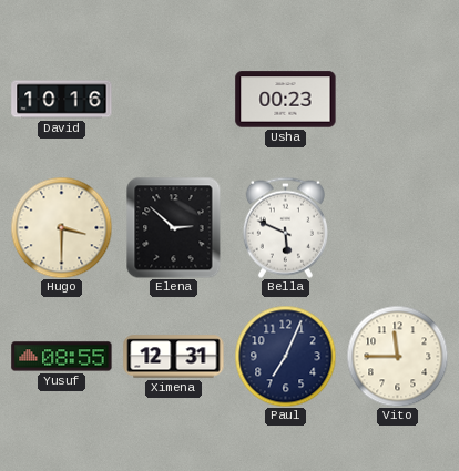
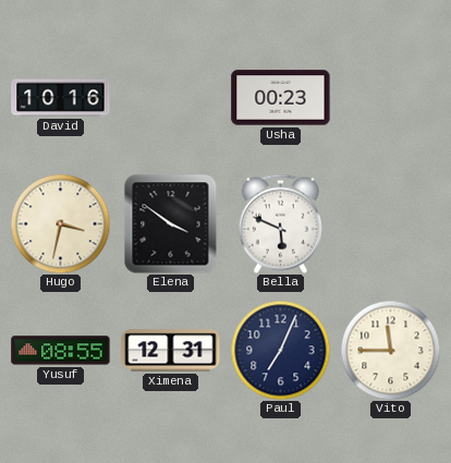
Hugo: 3:30 -> 3:32 (60, 223)
Elena: 2:52 -> 3:51 (171, 223)
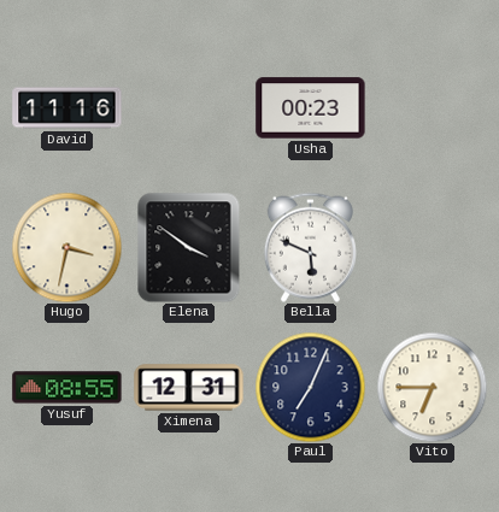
David: 10:16 -> 11:16 (67, 108)
Vito: 11:45 -> 6:45 (432, 387)
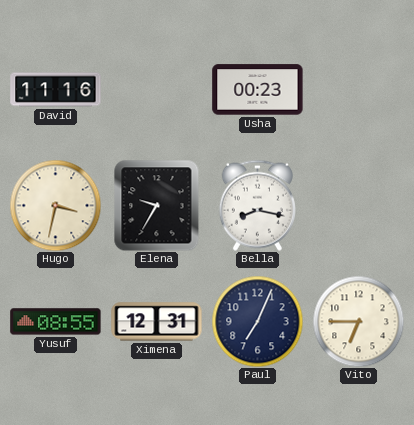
Elena: 3:51 -> 9:35 (157, 205)
Bella: 5:49 -> 8:17 (257, 205)
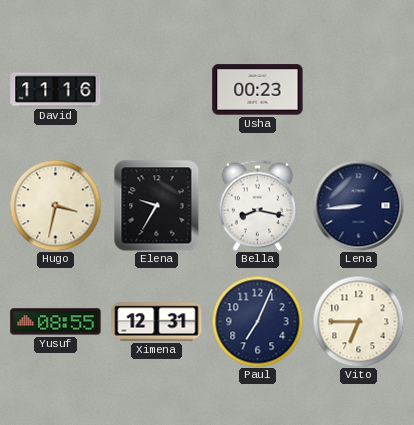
Lena: none -> 8:44 (358, 205)
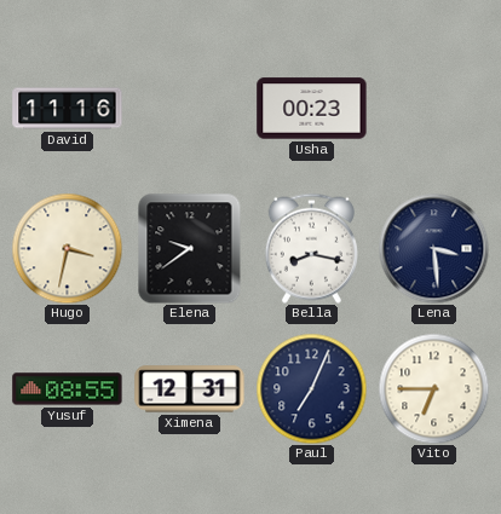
Elena: 9:35 -> 9:39 (190, 248)
Lena: 8:44 -> 3:29 (433, 248)
